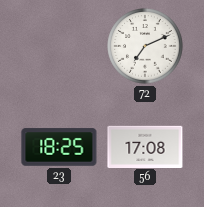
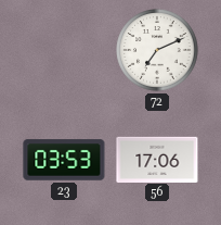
23: 18:25 -> 03:53 (64, 160)
56: 17:08 -> 17:06 (157, 159)
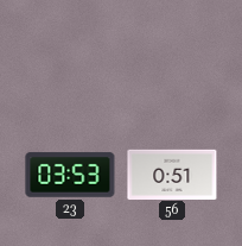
72: 7:11 -> none (157, 50)
56: 17:06 -> 0:51 (172, 174)
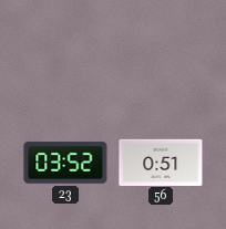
23: 03:53 -> 03:52 (65, 163)
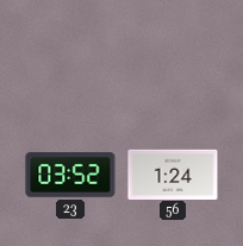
56: 0:51 -> 1:24 (173, 174)
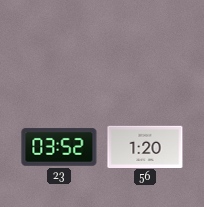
56: 1:24 -> 1:20 (145, 146)
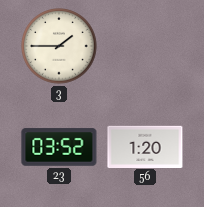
3: none -> 1:45 (59, 46)
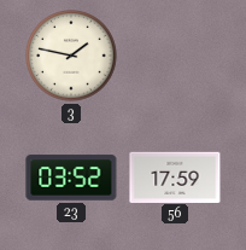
3: 1:45 -> 1:47 (71, 56)
56: 1:20 -> 17:59 (175, 176)
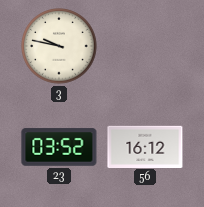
3: 1:47 -> 9:47 (59, 46)
56: 17:59 -> 16:12 (145, 146)
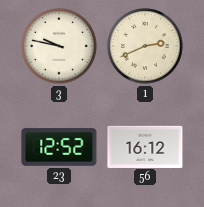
1: none -> 2:41 (145, 46)
23: 03:52 -> 12:52 (59, 147)
